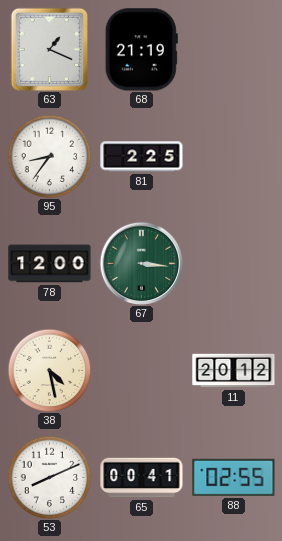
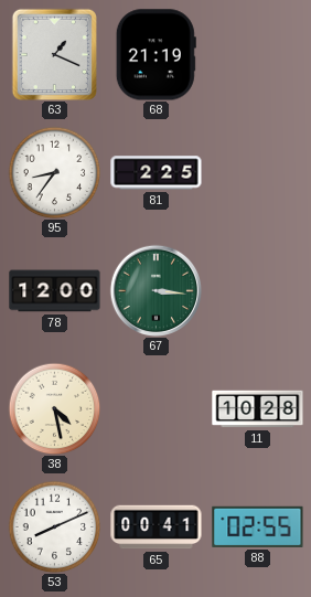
11: 20:12 -> 10:28 (258, 409)
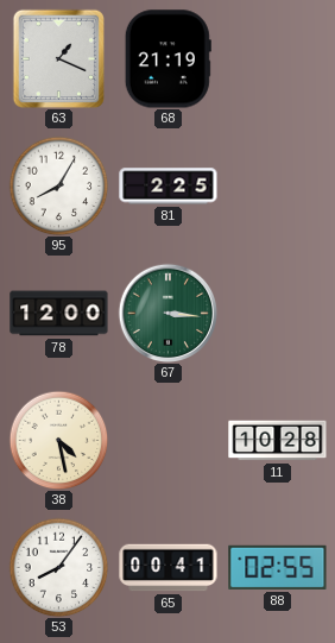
95: 8:36 -> 8:05 (58, 185)
53: 8:11 -> 8:06 (58, 567)
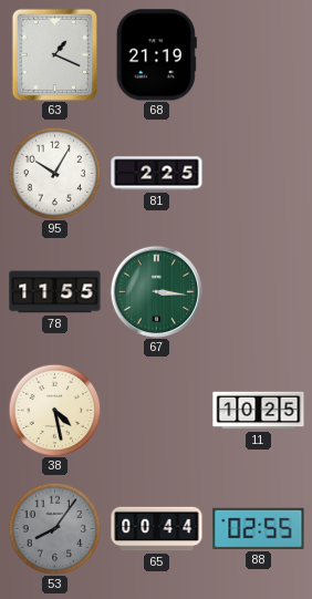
95: 8:05 -> 10:05 (54, 173)
78: 12:00 -> 11:55 (55, 292)
11: 10:28 -> 10:25 (259, 411)
53 dial: white -> grey (54, 528)
65: 00:41 -> 00:44 (157, 529)
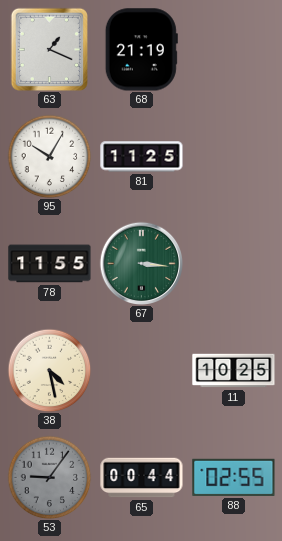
81: 2:25 -> 11:25 (142, 157)
53: 8:06 -> 9:06 (49, 477)
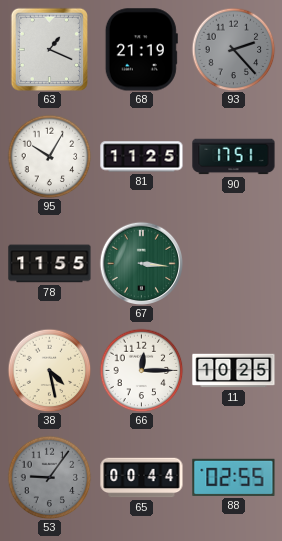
93: none -> 2:23 (233, 49)
90: none -> 17:51 (234, 157)
66: none -> 12:15 (141, 370)
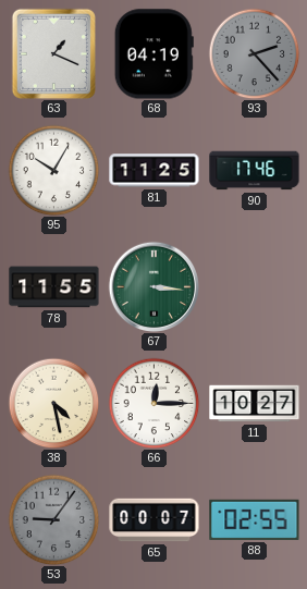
68: 21:19 -> 04:19 (153, 54)
90: 17:51 -> 17:46 (255, 171)
11: 10:25 -> 10:27 (255, 404)
65: 00:44 -> 00:07 (155, 520)
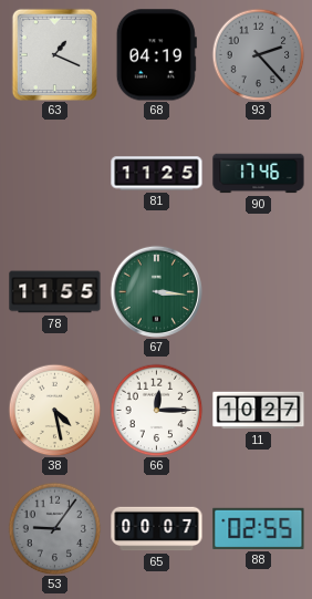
95: 10:05 -> none (53, 170)
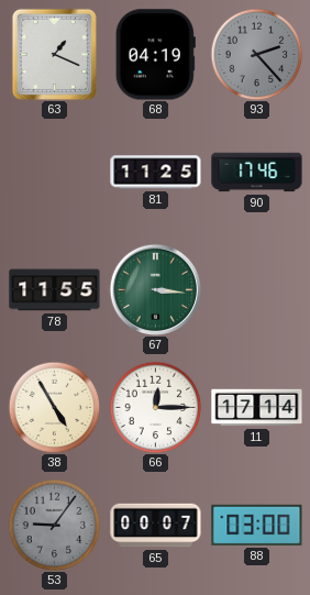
38: 4:28 -> 4:55 (54, 407)
11: 10:27 -> 17:14 (257, 408)
88: 02:55 -> 03:00 (257, 525)
